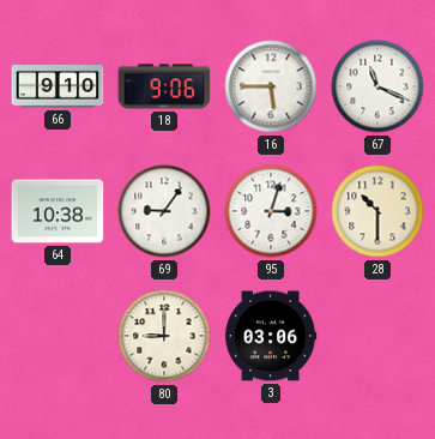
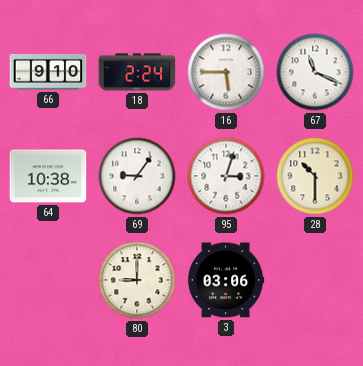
18: 9:06 -> 2:24 (137, 72)
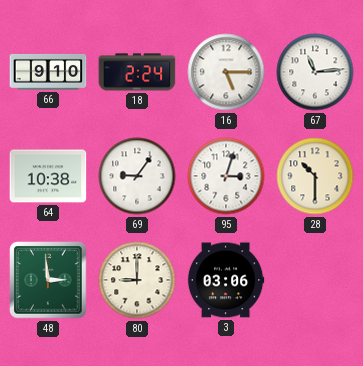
16: 5:45 -> 5:15 (226, 72)
67: 11:19 -> 11:14 (315, 72)
48: none -> 2:59 (48, 280)
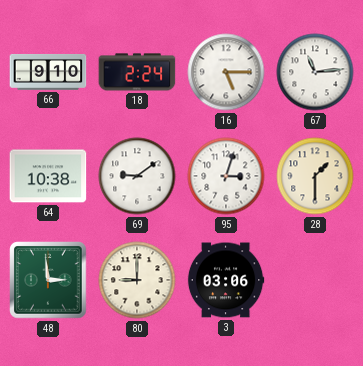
69: 9:06 -> 9:09 (137, 176)
28: 10:30 -> 1:30 (315, 176)
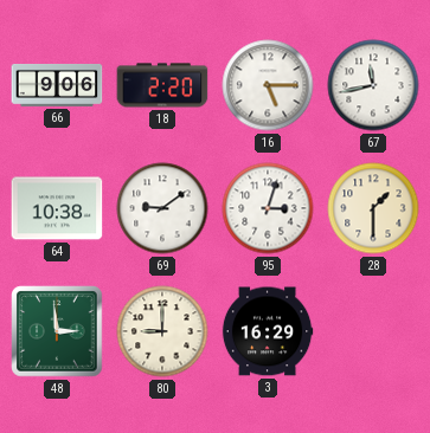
66: 9:10 -> 9:06 (57, 85)
18: 2:24 -> 2:20 (162, 85)
67: 11:14 -> 11:43 (373, 85)
3: 03:06 -> 16:29 (268, 331)
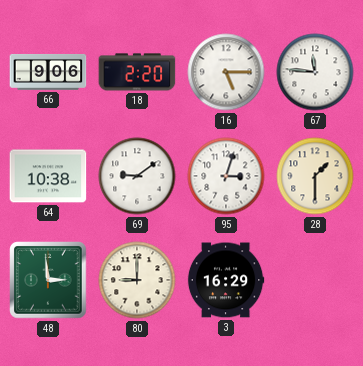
67: 11:43 -> 11:46 (315, 72)
